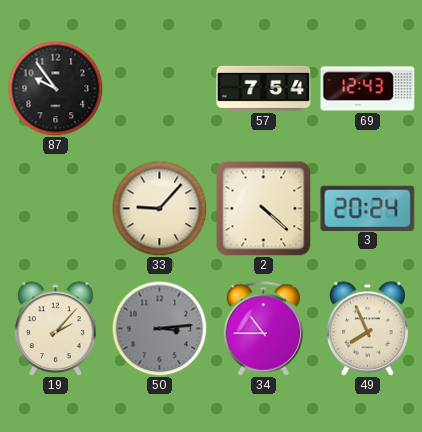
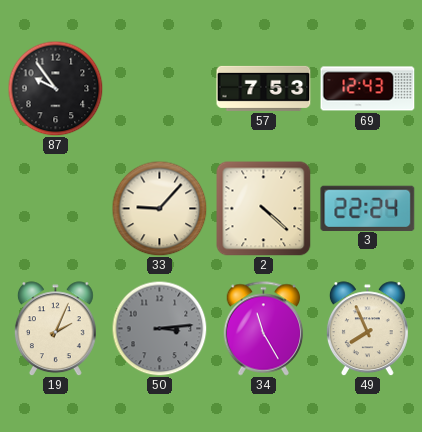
57: 7:54 -> 7:53 (264, 88)
3: 20:24 -> 22:24 (368, 208)
19: 2:07 -> 2:04 (55, 329)
34: 10:45 -> 11:25 (264, 329)
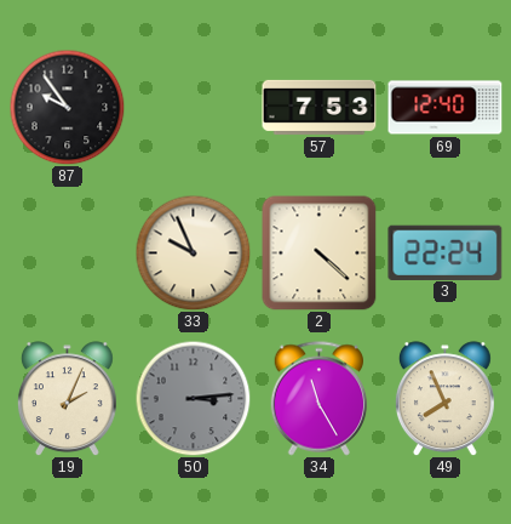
69: 12:43 -> 12:40 (446, 108)
33: 9:07 -> 9:56 (193, 252)
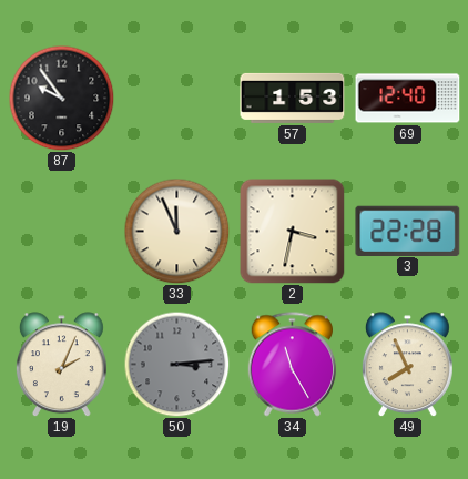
57: 7:53 -> 1:53 (293, 98)
33: 9:56 -> 11:56 (176, 231)
2: 4:22 -> 3:32 (293, 232)
3: 22:24 -> 22:28 (408, 231)
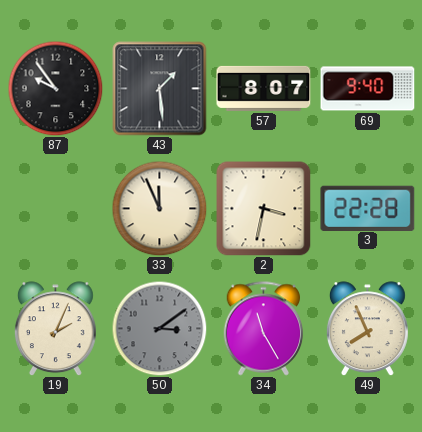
43: none -> 1:29 (160, 89)
57: 1:53 -> 8:07 (264, 88)
69: 12:40 -> 9:40 (368, 89)
50: 3:14 -> 3:09 (159, 328)
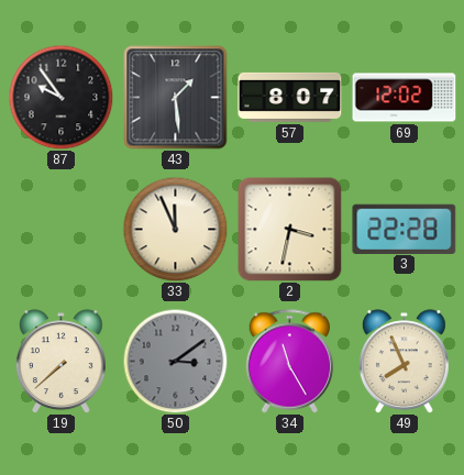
69: 9:40 -> 12:02 (405, 98)
19: 2:04 -> 7:38 (60, 362)
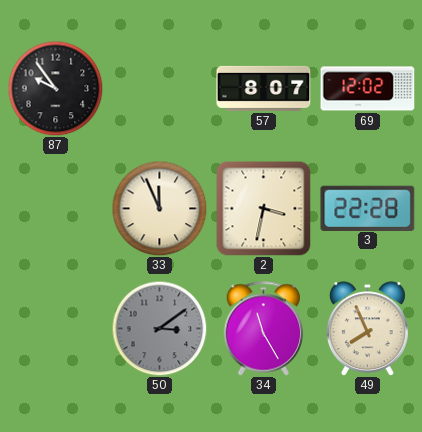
43: 1:29 -> none (176, 98)
19: 7:38 -> none (60, 362)
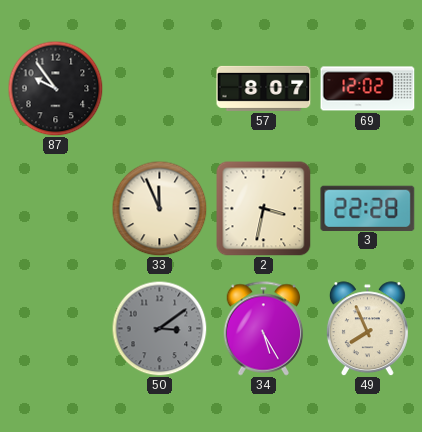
34: 11:25 -> 5:25 (264, 329)
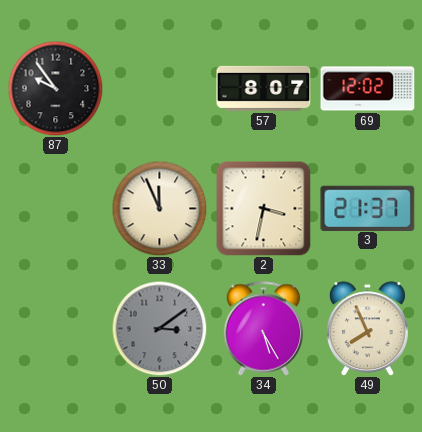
3: 22:28 -> 21:37 (368, 208)
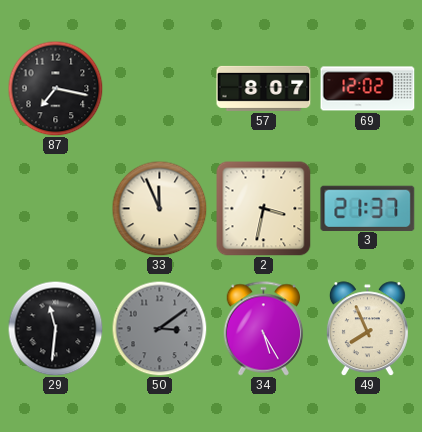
87: 9:54 -> 7:17 (55, 88)
29: none -> 11:31 (55, 328)
